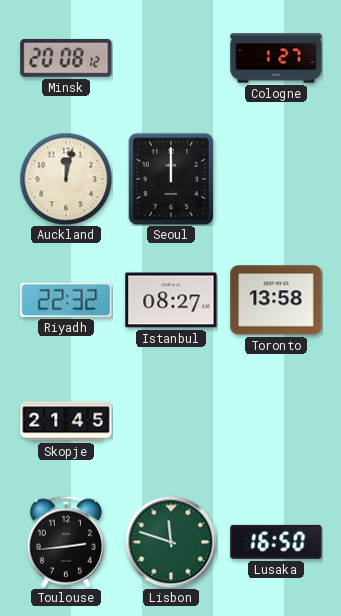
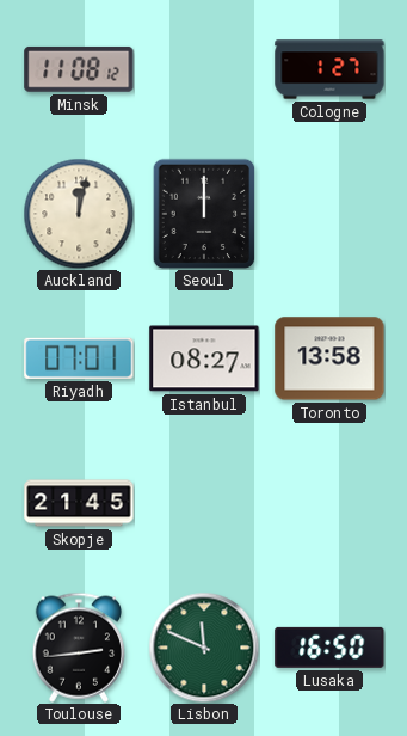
Minsk: 20:08 -> 11:08 (79, 69)
Riyadh: 22:32 -> 07:01 (79, 358)
Lisbon: 11:48 -> 11:49 (204, 648)
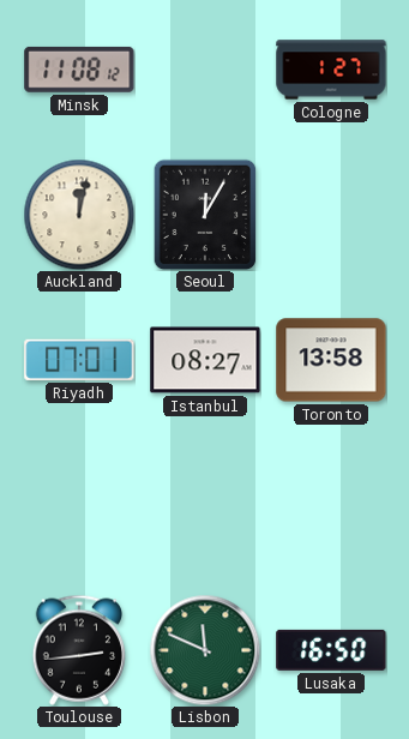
Seoul: 12:00 -> 12:05 (205, 215)
Skopje: 21:45 -> none (79, 503)
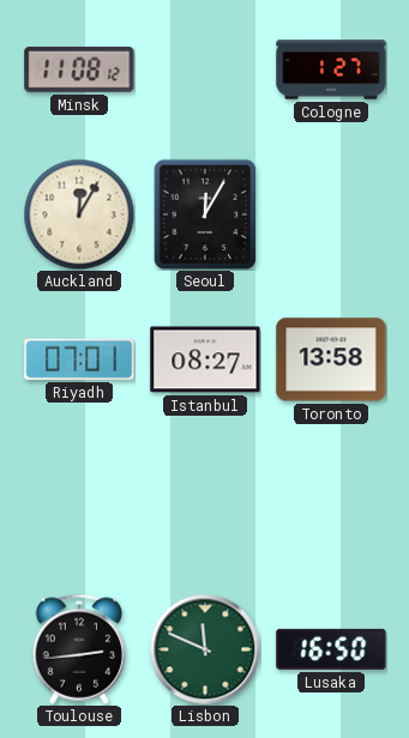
Auckland: 12:02 -> 12:05 (79, 214)
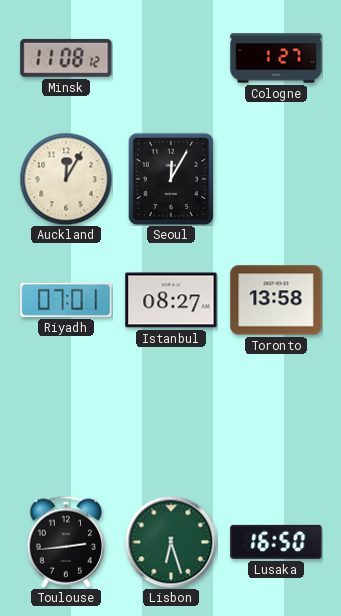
Lisbon: 11:49 -> 6:27 (171, 542)
